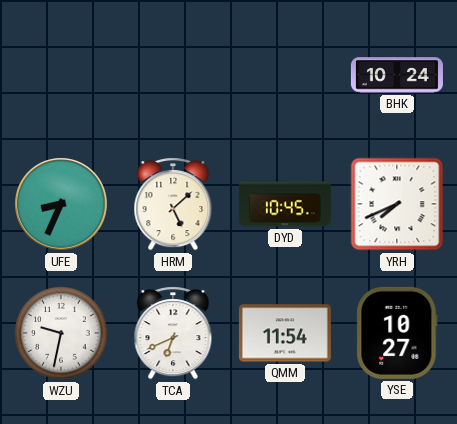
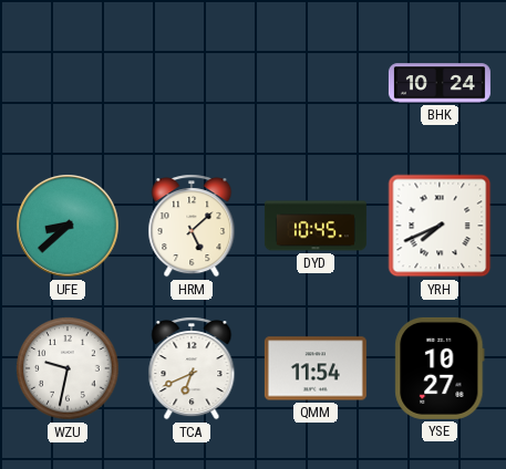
UFE: 8:34 -> 8:38 (68, 226)
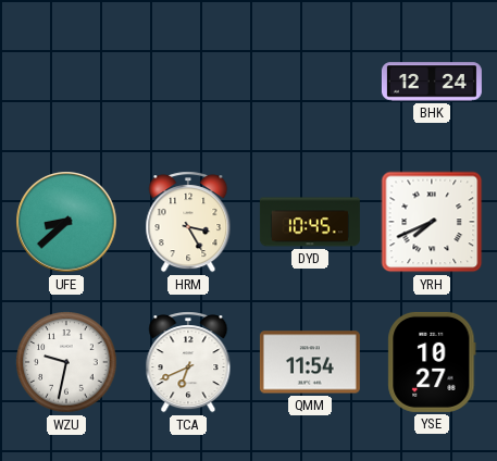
BHK: 10:24 -> 12:24 (432, 82)
HRM: 5:08 -> 3:25 (188, 222)
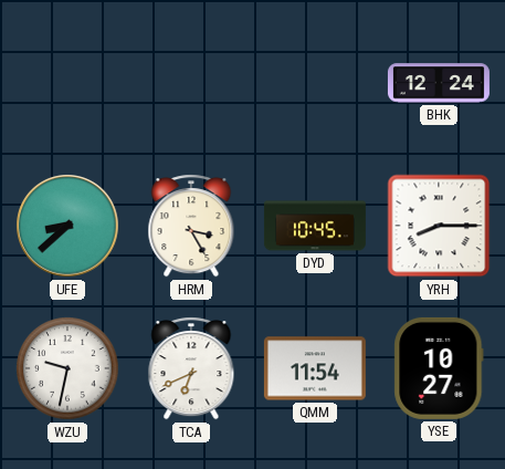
YRH: 7:41 -> 8:15 (439, 226)
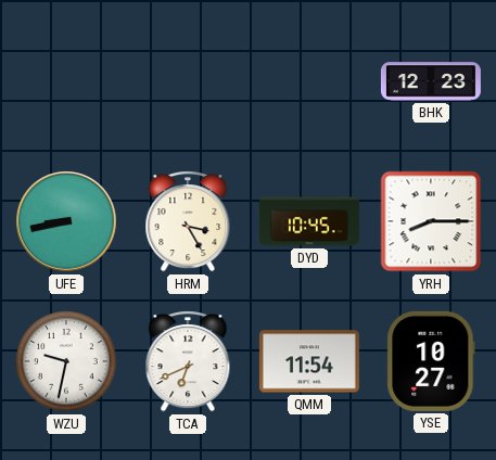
BHK: 12:24 -> 12:23 (431, 81)
UFE: 8:38 -> 8:43 (66, 221)
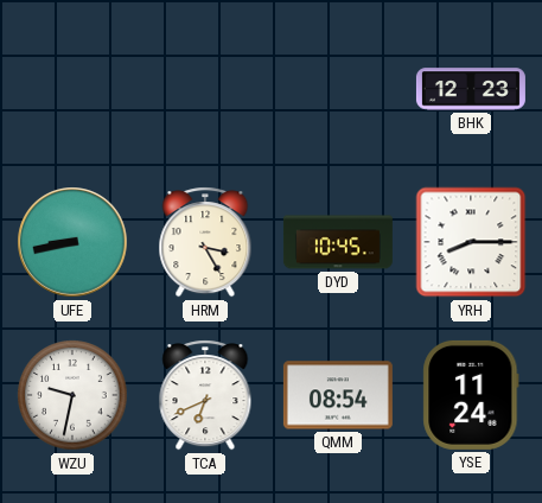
QMM: 11:54 -> 08:54 (338, 395)
YSE: 10:27 -> 11:24 (471, 395)
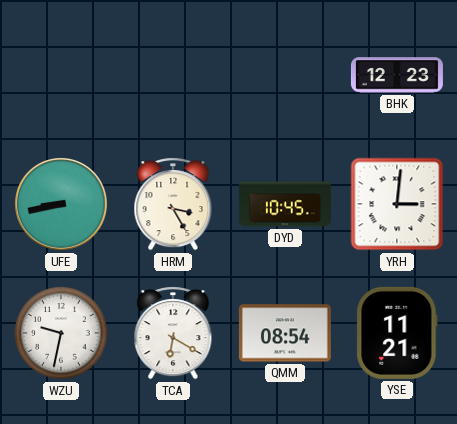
YRH: 8:15 -> 3:01 (397, 204)
TCA: 6:41 -> 6:20 (173, 333)
YSE: 11:24 -> 11:21 (397, 333)
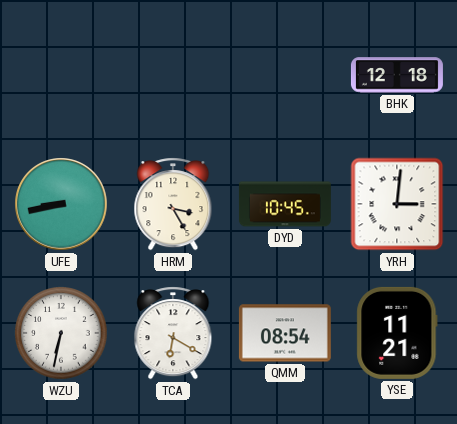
BHK: 12:23 -> 12:18 (397, 75)
WZU: 9:32 -> 6:32 (61, 333)
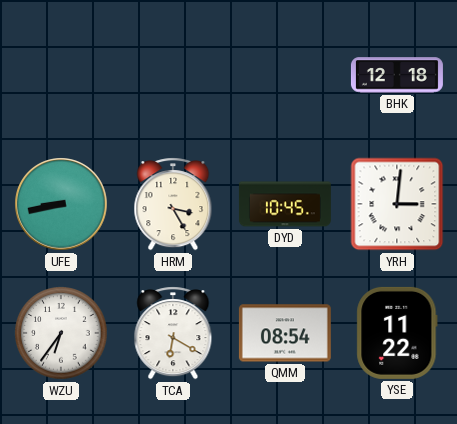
WZU: 6:32 -> 6:36 (61, 333)
YSE: 11:21 -> 11:22 (397, 333)
